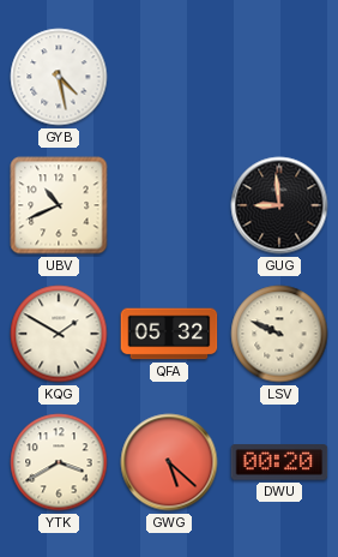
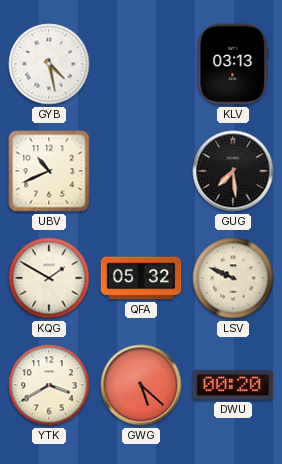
KLV: none -> 03:13 (233, 64)
GUG: 8:59 -> 7:29 (233, 171)
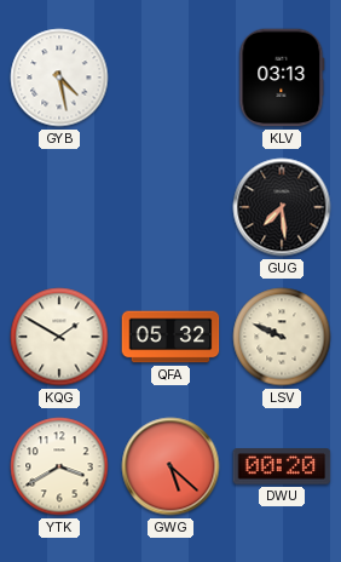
UBV: 10:41 -> none (49, 171)
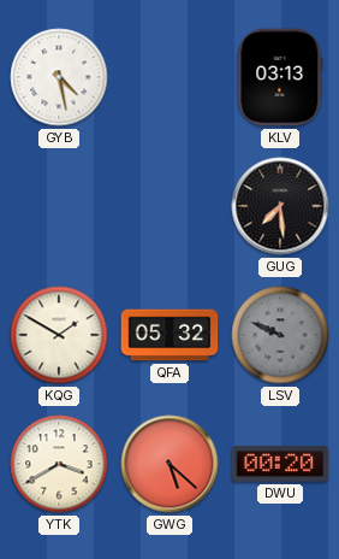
LSV dial: cream -> grey (280, 335)
